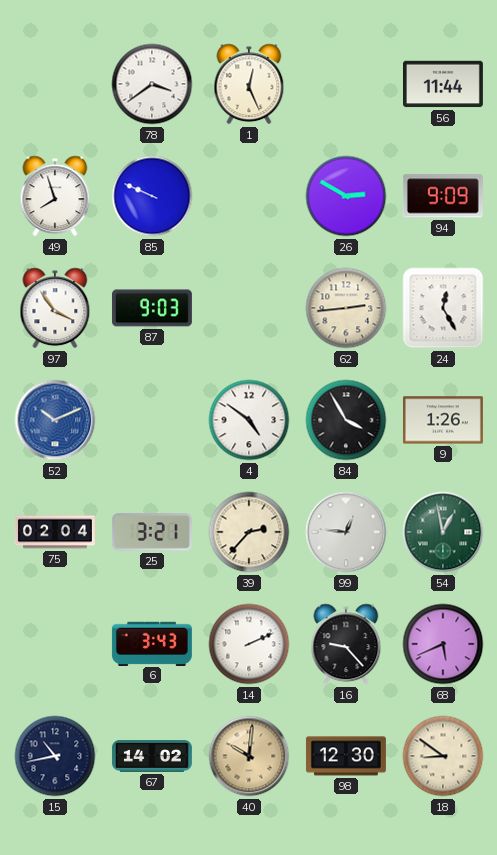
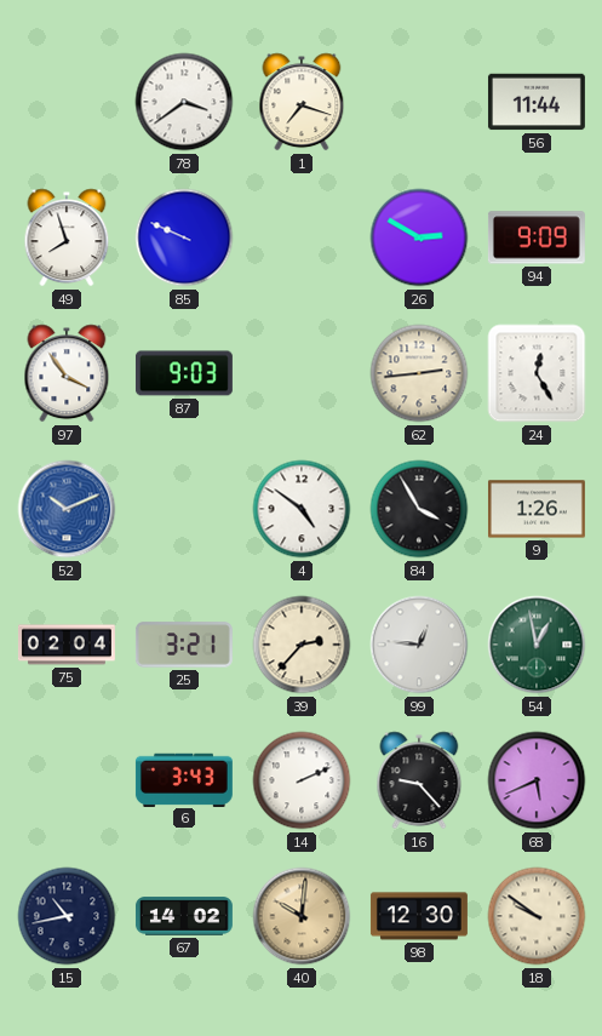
1: 12:26 -> 7:18 (302, 102)
18: 8:51 -> 9:51 (537, 916)
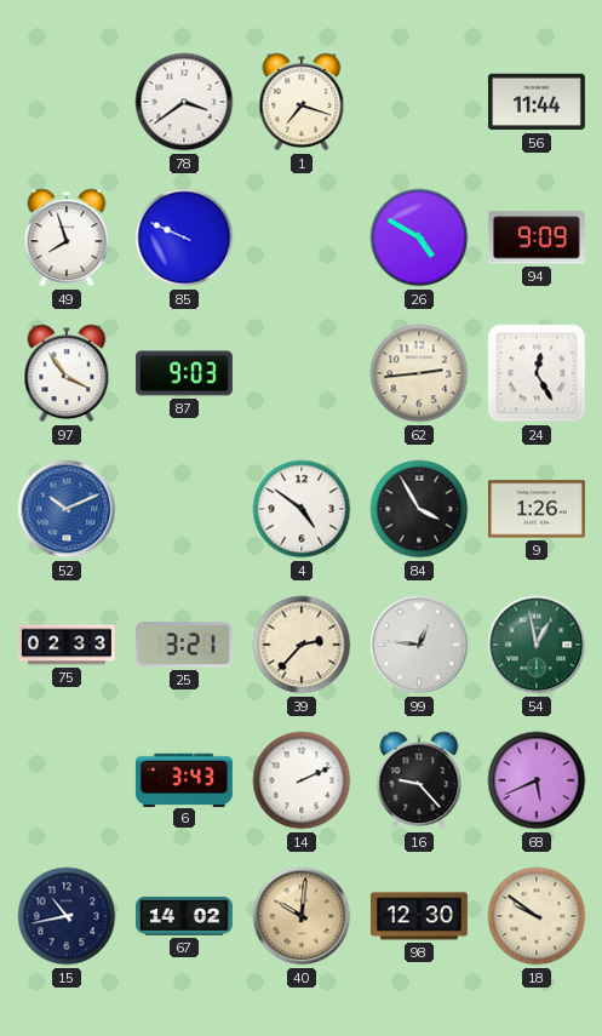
26: 2:50 -> 4:50 (419, 237)
75: 02:04 -> 02:33 (67, 645)
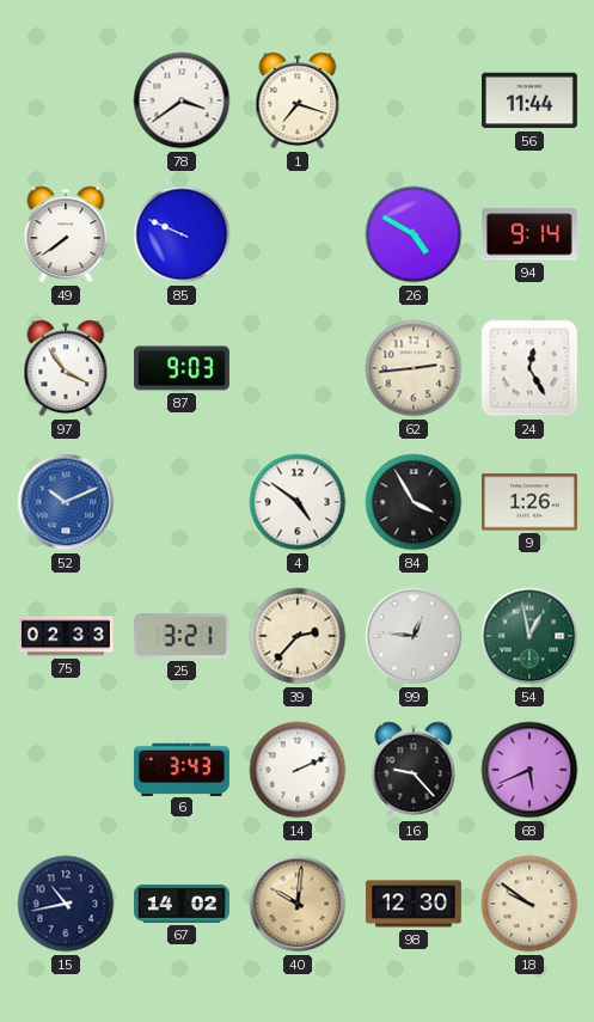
49: 7:57 -> 7:39 (66, 234)
94: 9:09 -> 9:14 (529, 234)
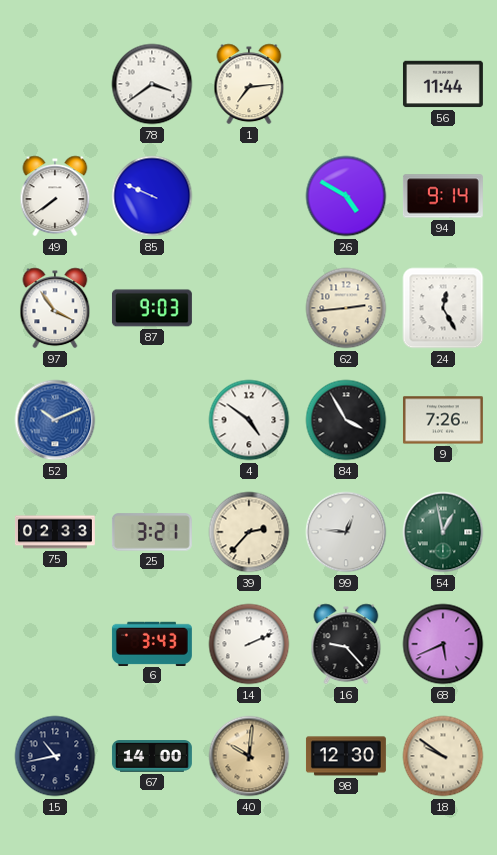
1: 7:18 -> 7:14 (249, 84)
9: 1:26 -> 7:26 (443, 420)
67: 14:02 -> 14:00 (152, 756)
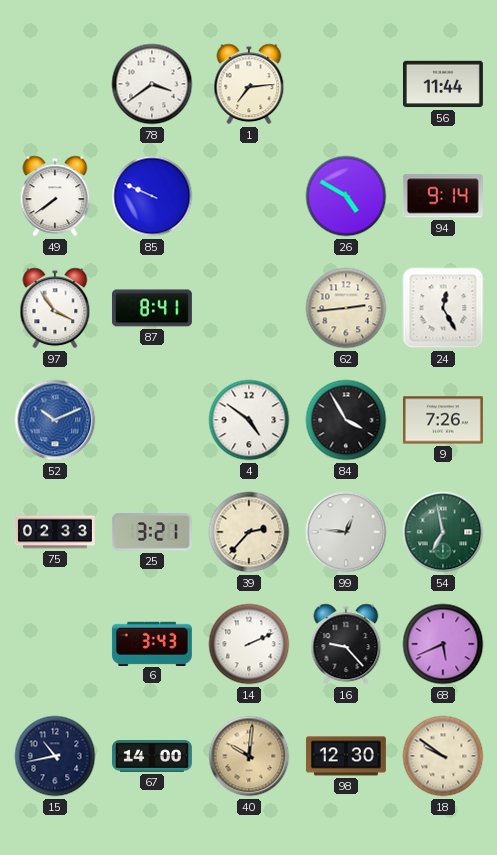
87: 9:03 -> 8:41 (152, 308)
54: 12:58 -> 6:58 (443, 532)
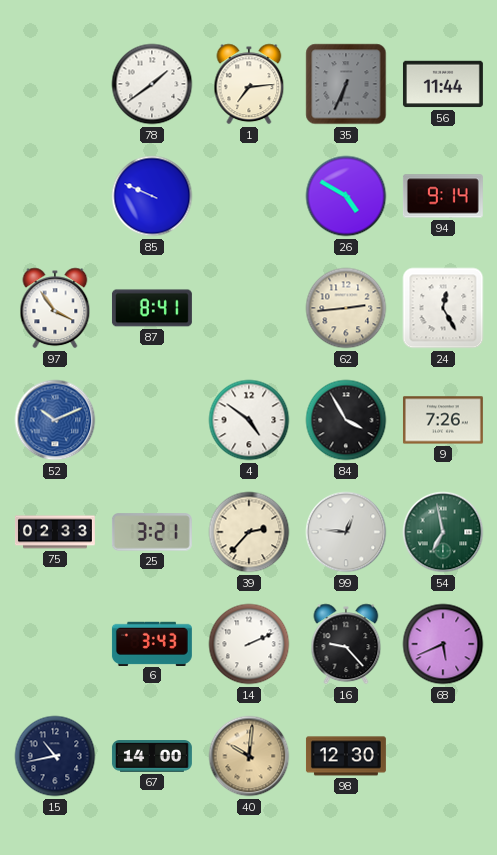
78: 3:39 -> 1:39 (152, 84)
35: none -> 6:34 (346, 84)
49: 7:39 -> none (55, 196)
18: 9:51 -> none (443, 756)
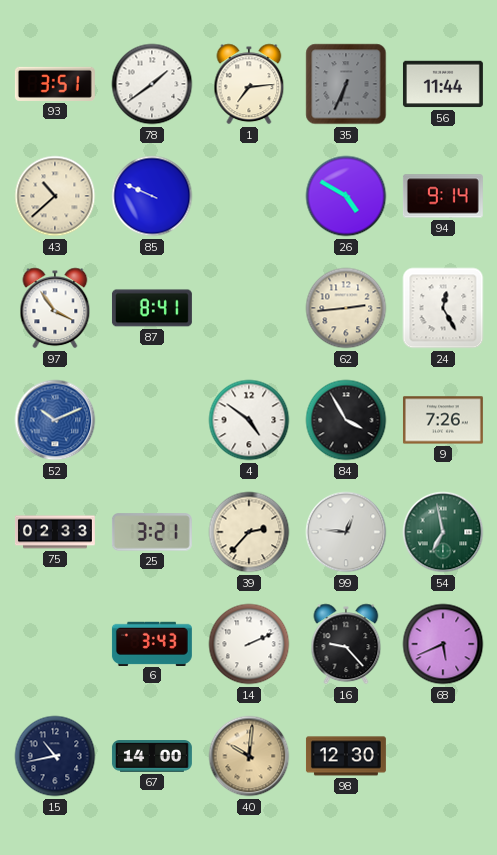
93: none -> 3:51 (55, 84)
43: none -> 10:38 (55, 196)
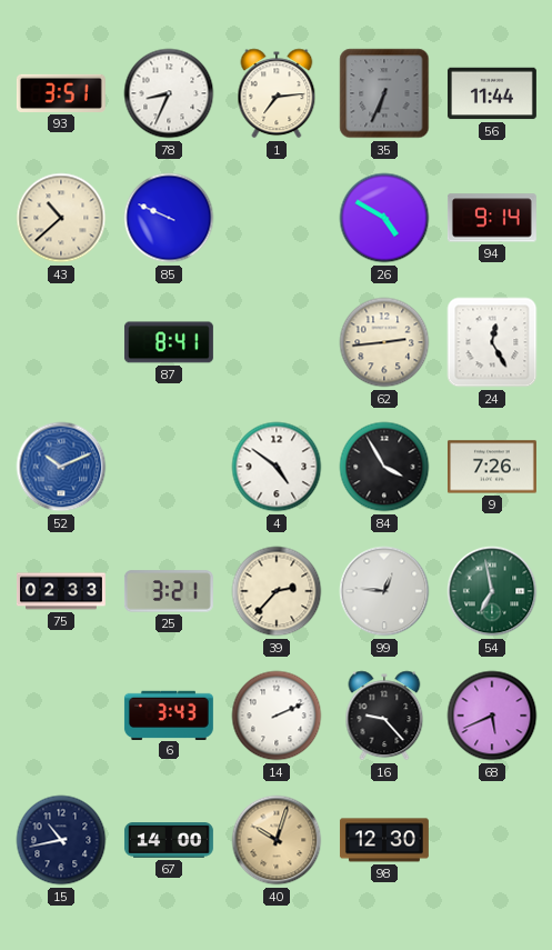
78: 1:39 -> 8:34 (169, 93)
97: 3:54 -> none (55, 308)
40: 10:01 -> 10:03 (277, 840)
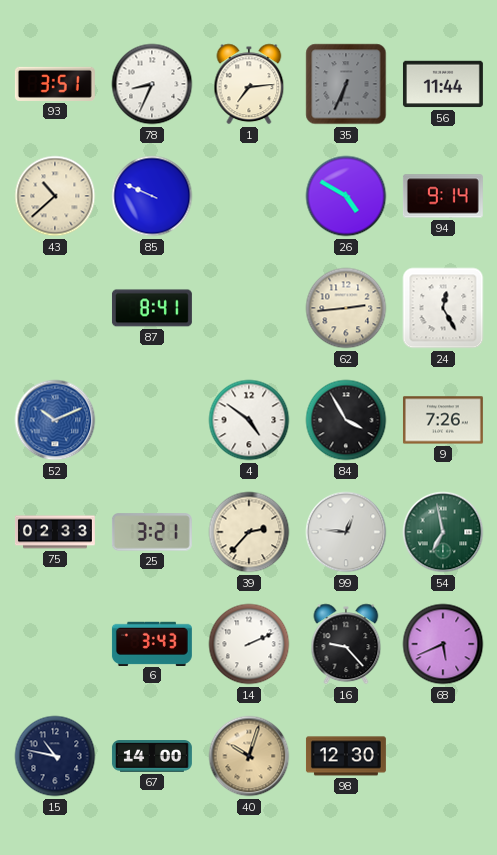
15: 10:43 -> 10:47 (55, 756)
